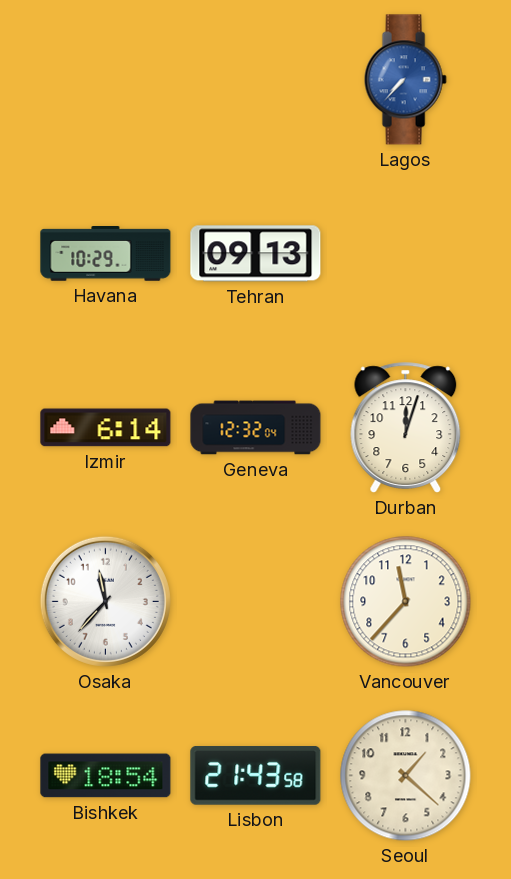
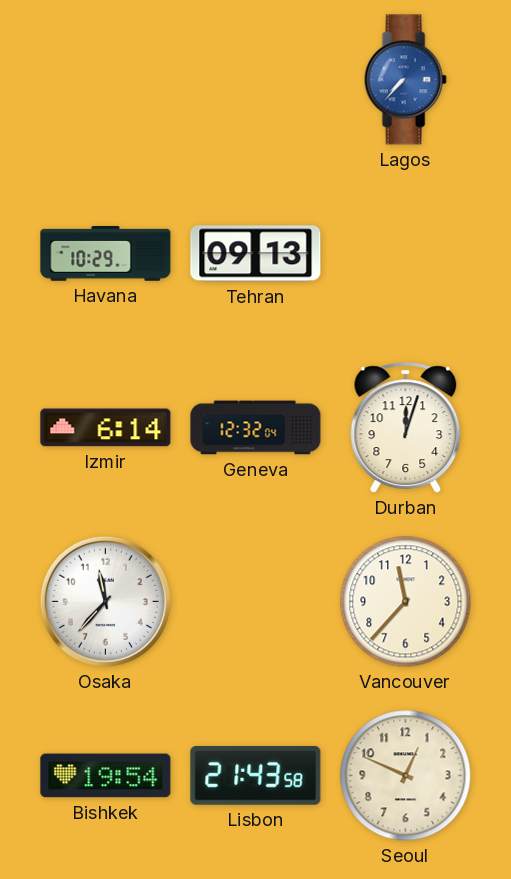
Bishkek: 18:54 -> 19:54 (106, 776)
Seoul: 1:22 -> 12:49 (406, 776)
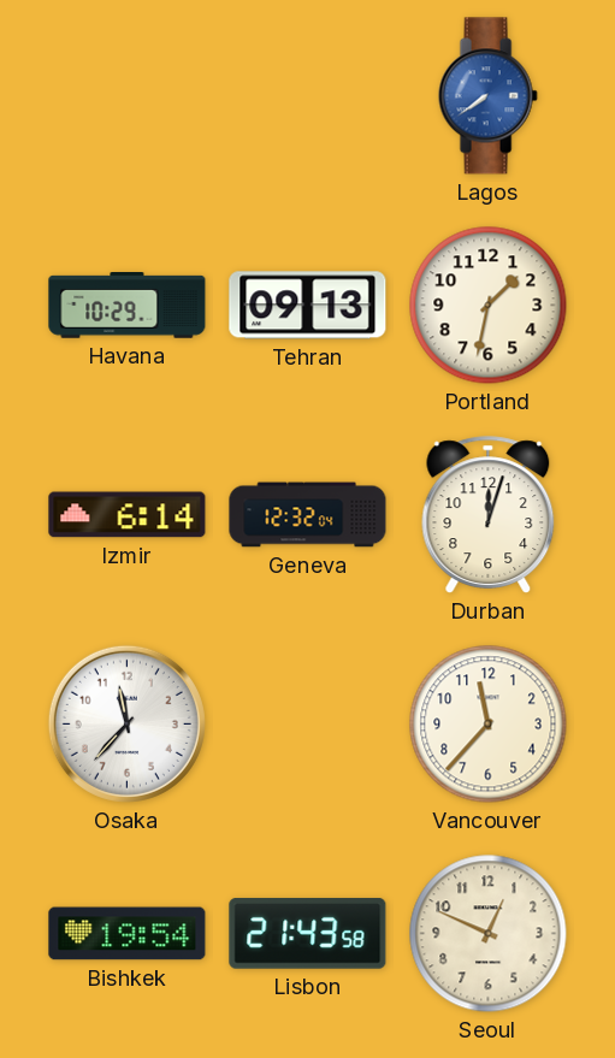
Lagos: 7:37 -> 7:39 (487, 96)
Portland: none -> 1:32 (489, 306)
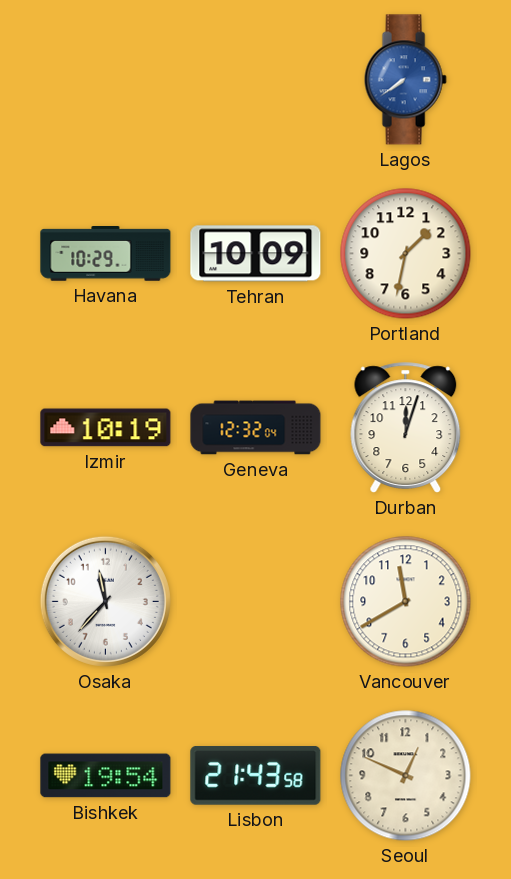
Tehran: 09:13 -> 10:09 (256, 254)
Izmir: 6:14 -> 10:19 (106, 428)
Vancouver: 11:37 -> 11:40 (406, 602)
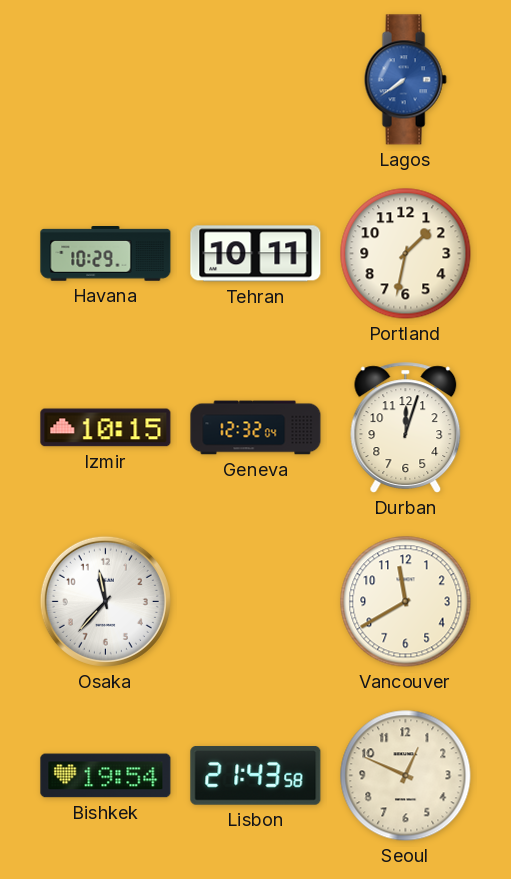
Tehran: 10:09 -> 10:11 (256, 254)
Izmir: 10:19 -> 10:15 (106, 428)
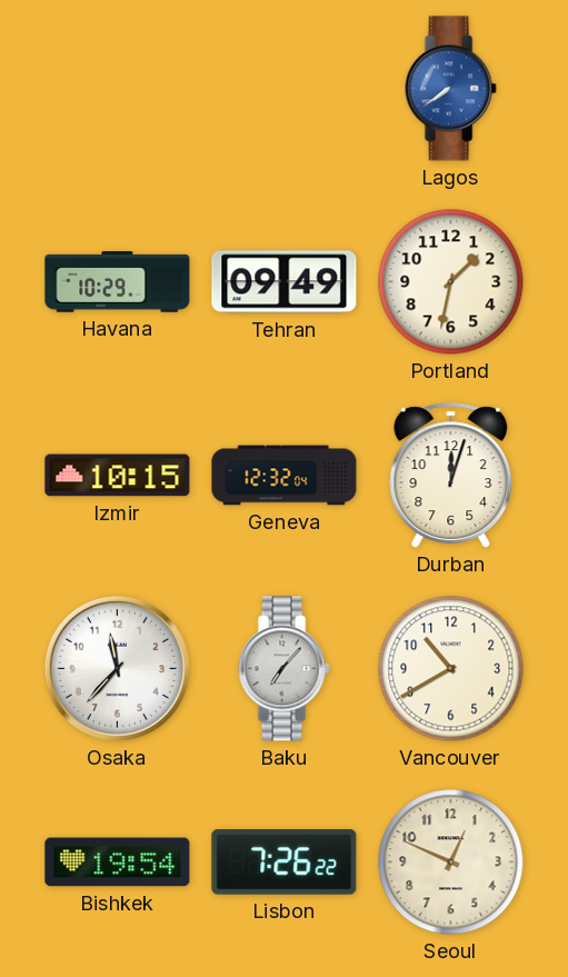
Tehran: 10:11 -> 09:49 (285, 282)
Baku: none -> 7:07 (283, 669)
Vancouver: 11:40 -> 10:40 (451, 669)
Lisbon: 21:43 -> 7:26 (285, 863)
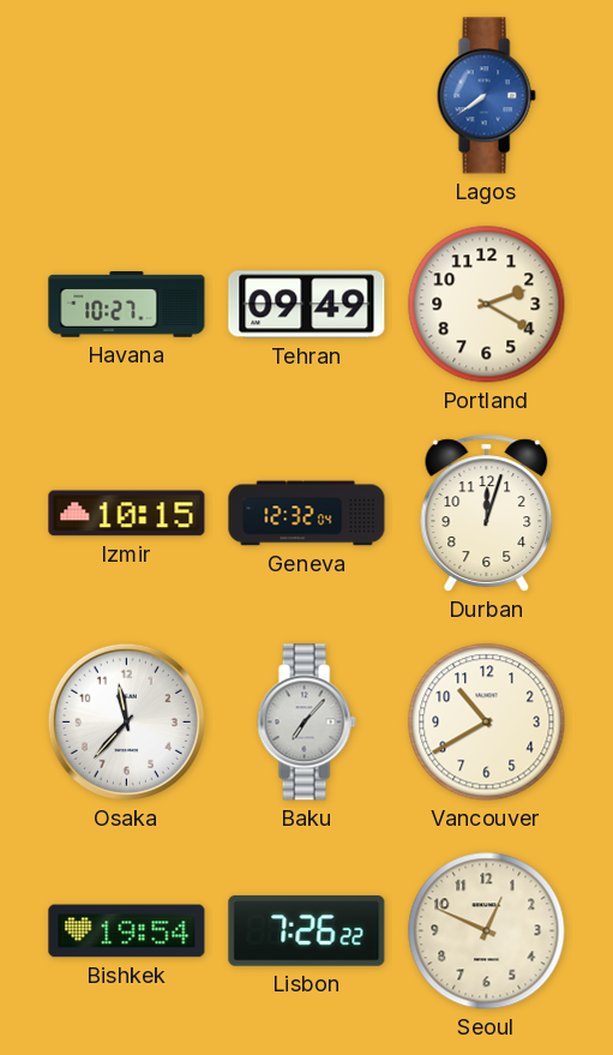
Havana: 10:29 -> 10:27 (127, 305)
Portland: 1:32 -> 2:20 (487, 305)
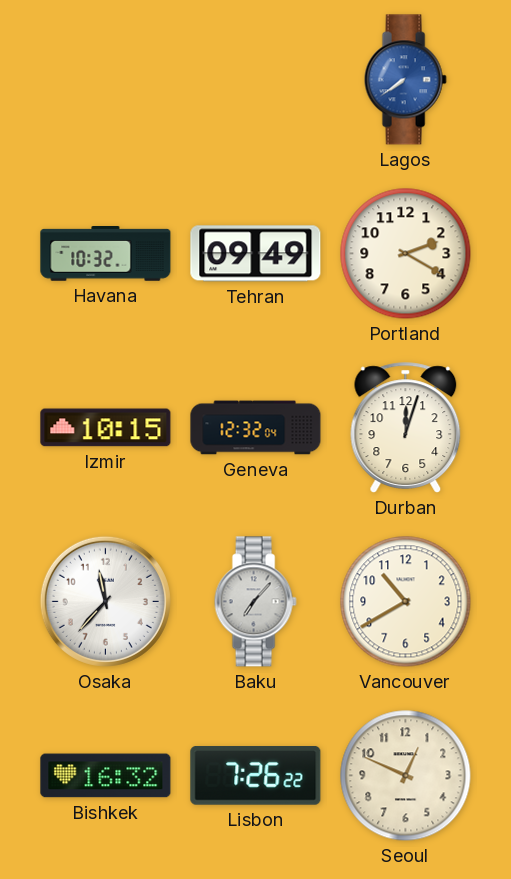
Havana: 10:27 -> 10:32 (106, 254)
Bishkek: 19:54 -> 16:32 (106, 776)
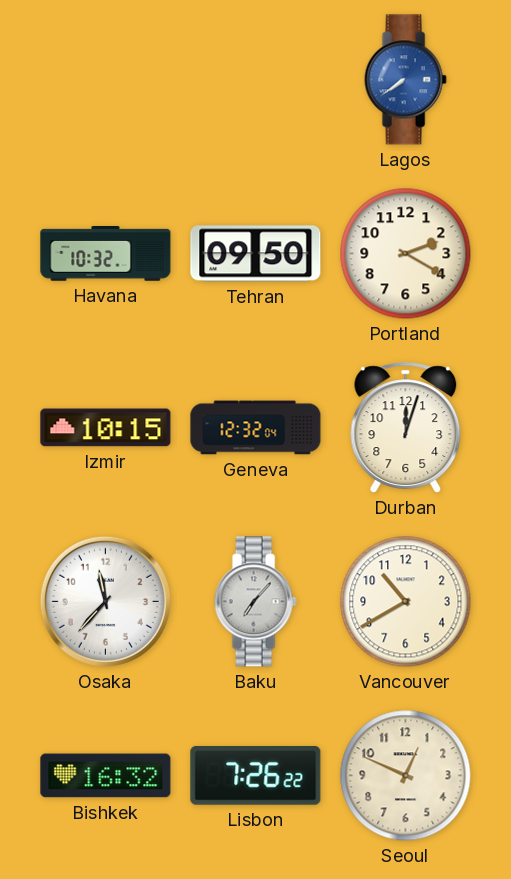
Tehran: 09:49 -> 09:50 (256, 254)
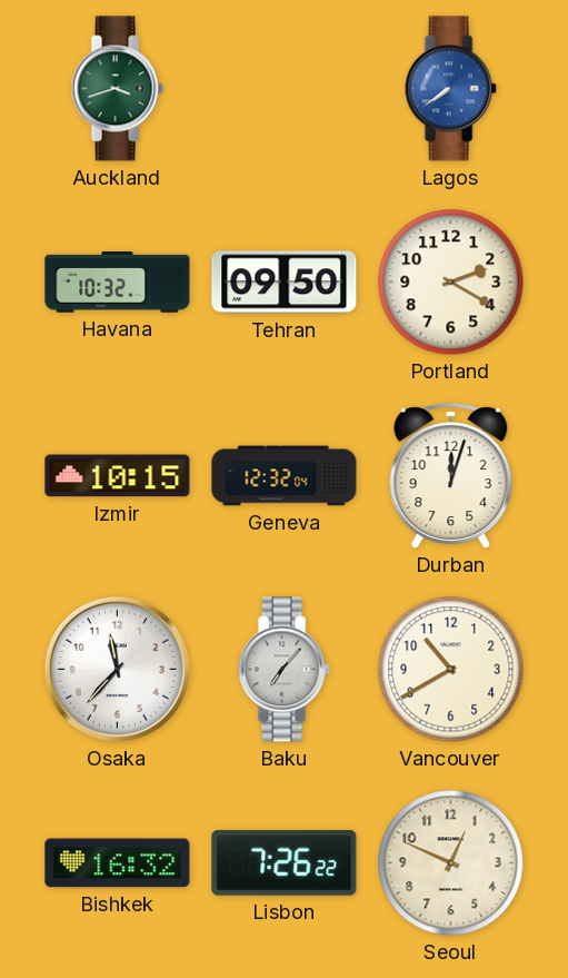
Auckland: none -> 3:42 (117, 89)
